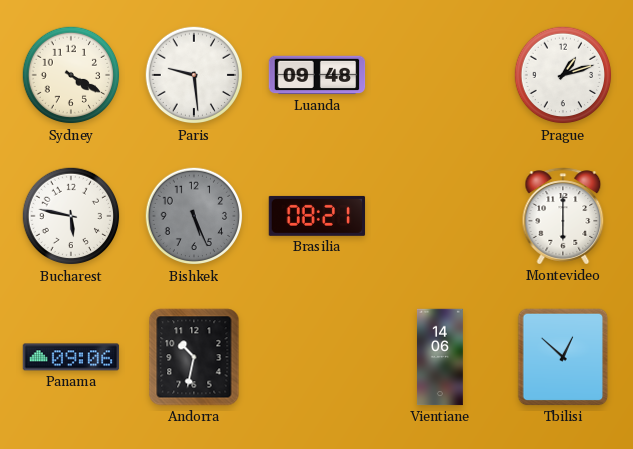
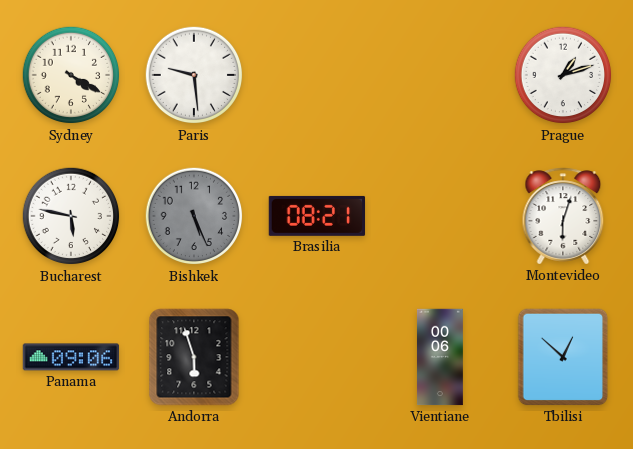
Luanda: 09:48 -> none (317, 75)
Montevideo: 6:00 -> 6:03 (563, 216)
Andorra: 10:32 -> 5:57 (194, 357)
Vientiane: 14:06 -> 00:06 (440, 357)
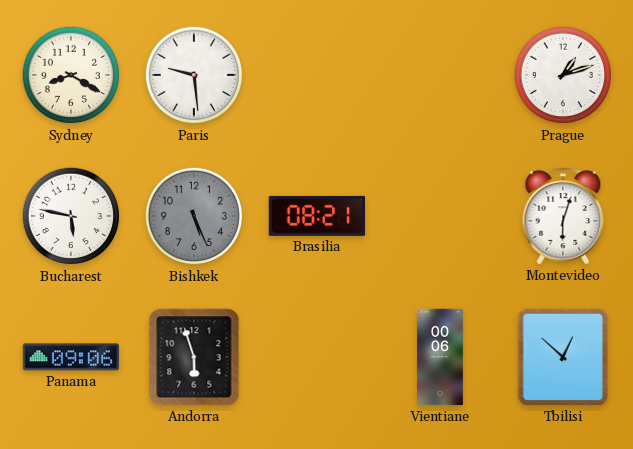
Sydney: 4:20 -> 8:20 (71, 75)
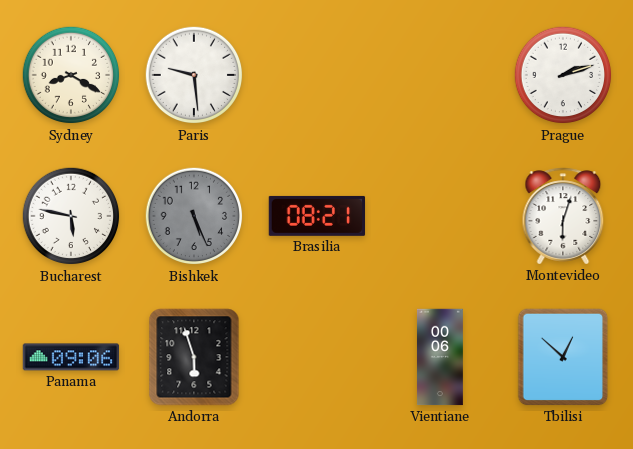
Prague: 1:12 -> 2:12 (563, 75)
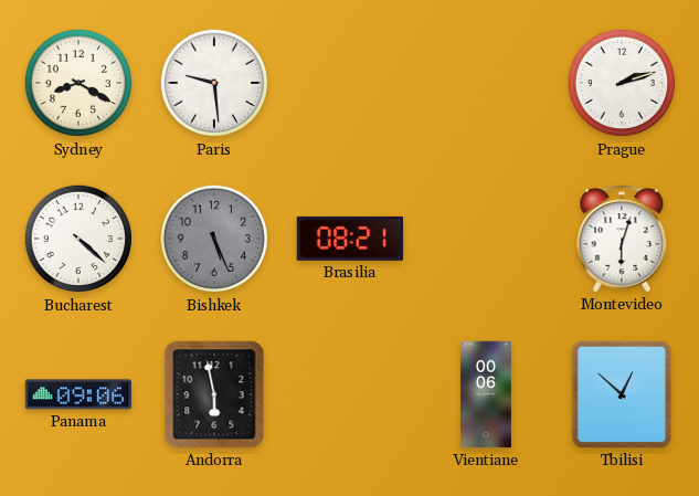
Bucharest: 5:47 -> 4:22 (78, 239)
Andorra: 5:57 -> 5:58 (214, 394)
